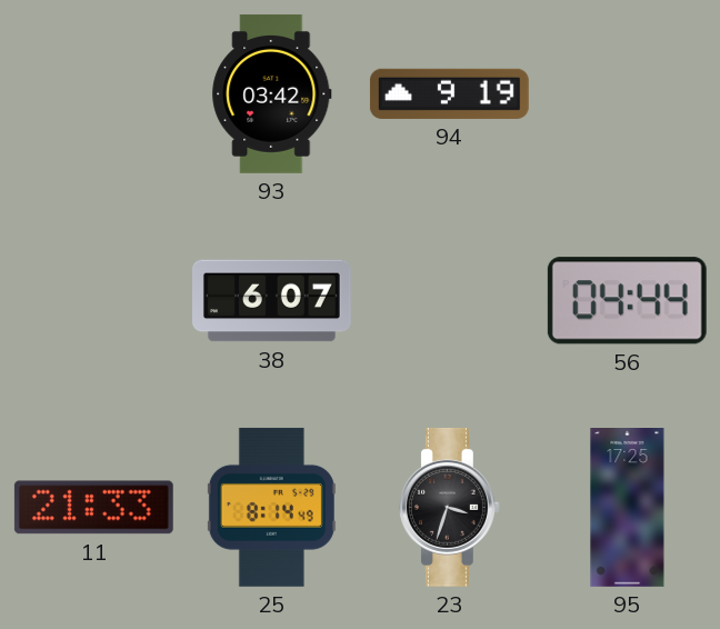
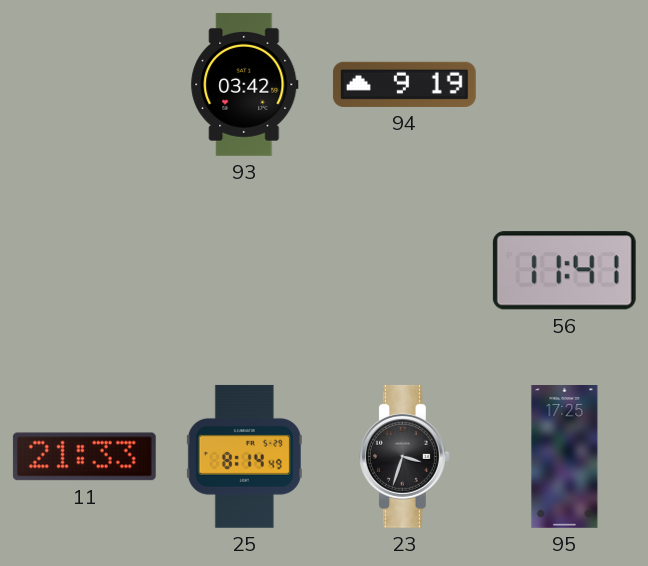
38: 6:07 -> none (272, 301)
56: 04:44 -> 11:41 (564, 271)
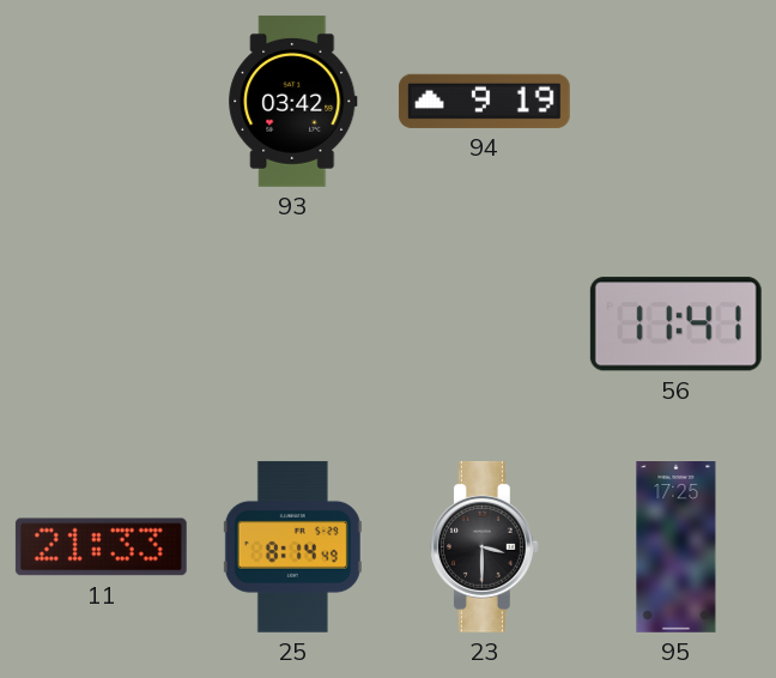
23: 3:33 -> 3:30 (484, 546)
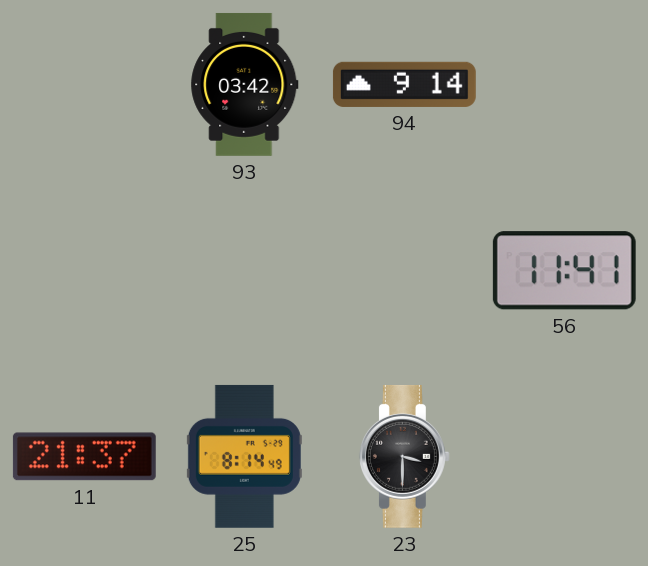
94: 9:19 -> 9:14 (404, 84)
11: 21:33 -> 21:37 (84, 457)
95: 17:25 -> none (677, 547)
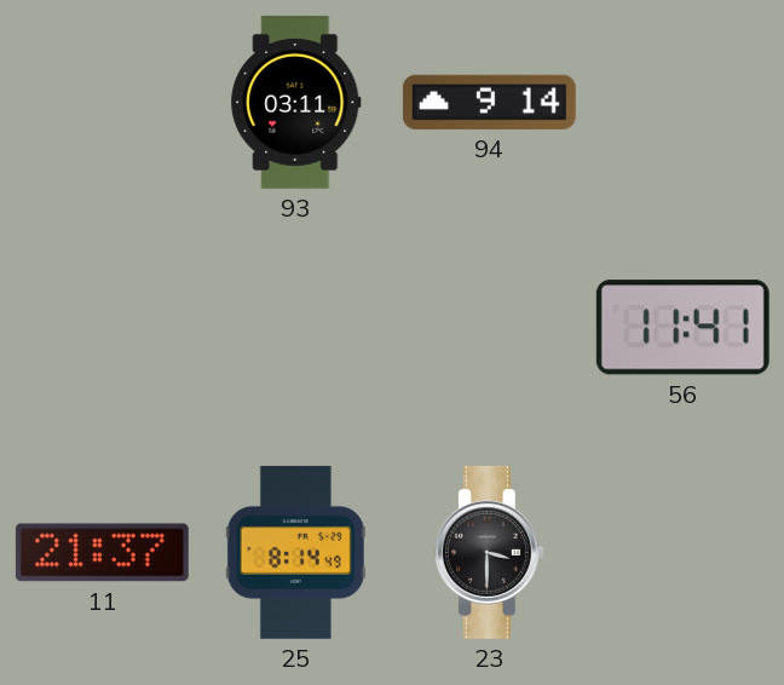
93: 03:42 -> 03:11 (296, 102)
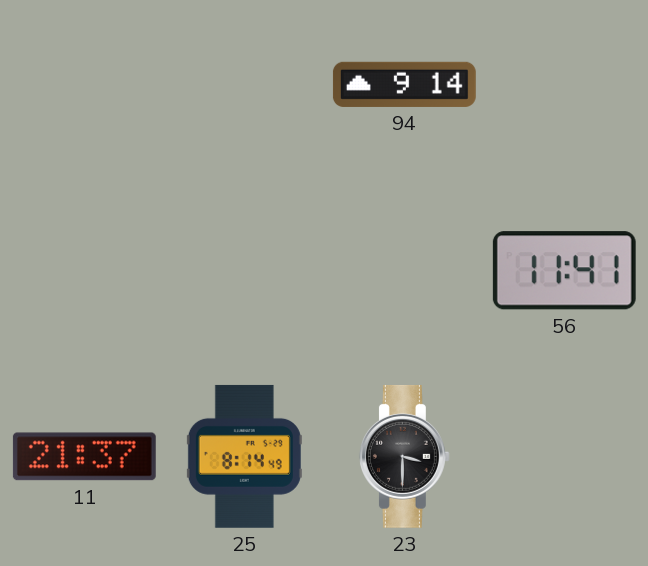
93: 03:11 -> none (296, 102)
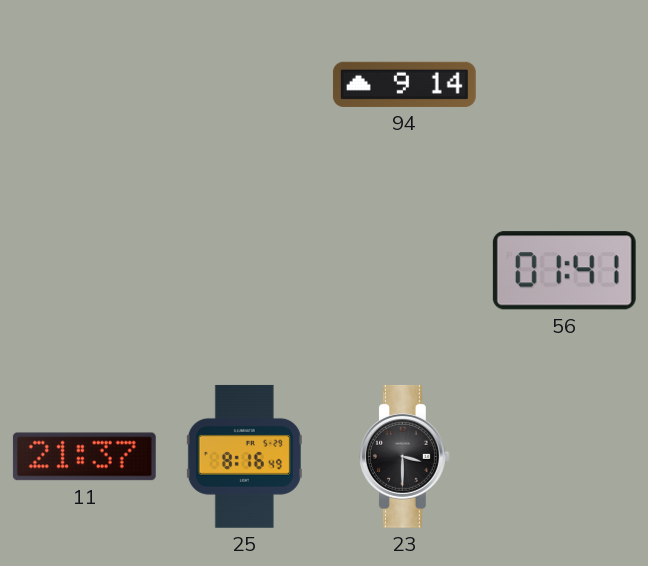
56: 11:41 -> 01:41 (564, 271)
25: 8:14 -> 8:16 (244, 456)
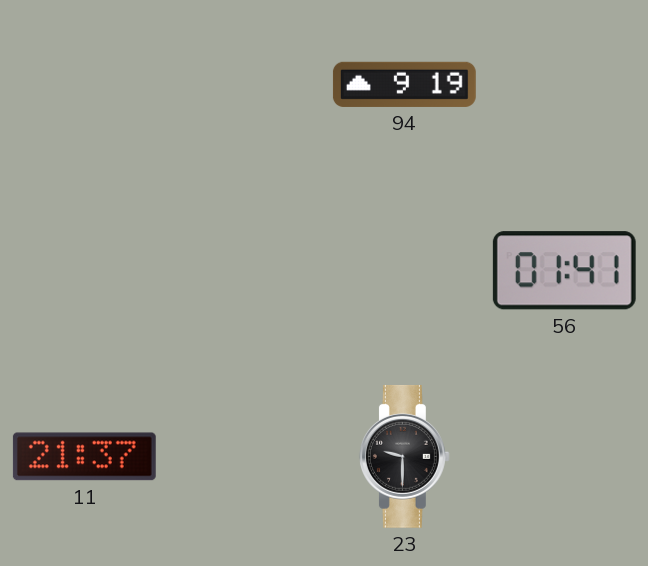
94: 9:14 -> 9:19 (404, 84)
25: 8:16 -> none (244, 456)
23: 3:30 -> 9:30 (404, 456)
